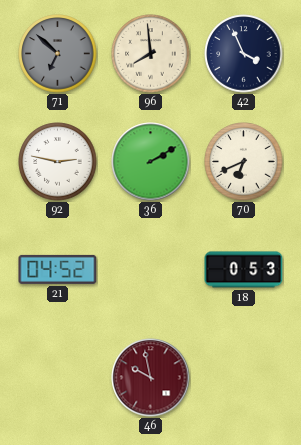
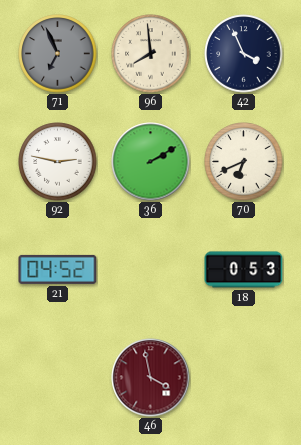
71: 6:52 -> 6:56 (58, 54)
46: 9:58 -> 3:58 (151, 378)
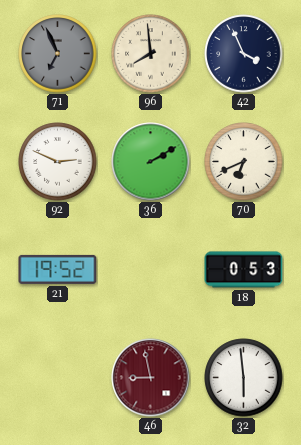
92: 2:47 -> 2:49 (58, 162)
21: 04:52 -> 19:52 (58, 269)
46: 3:58 -> 8:58 (151, 378)
32: none -> 5:59 (244, 378)
